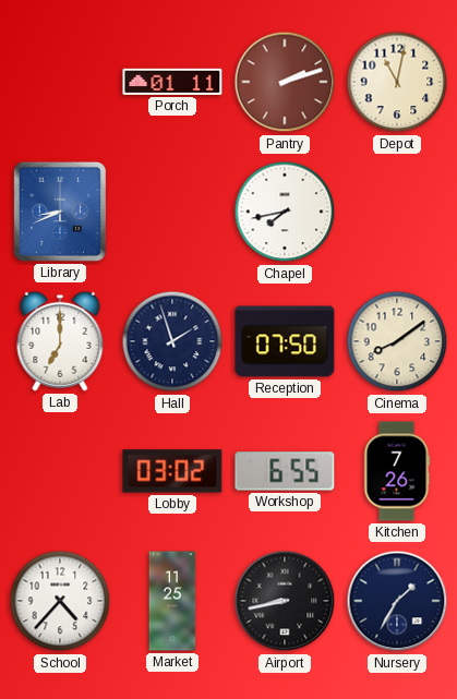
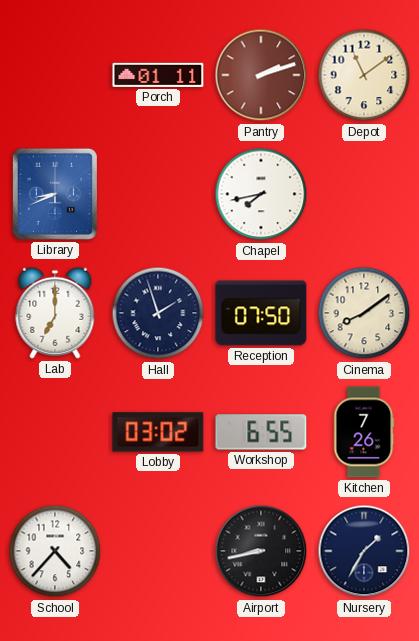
Depot: 11:02 -> 11:09 (364, 75)
Market: 11:25 -> none (172, 601)
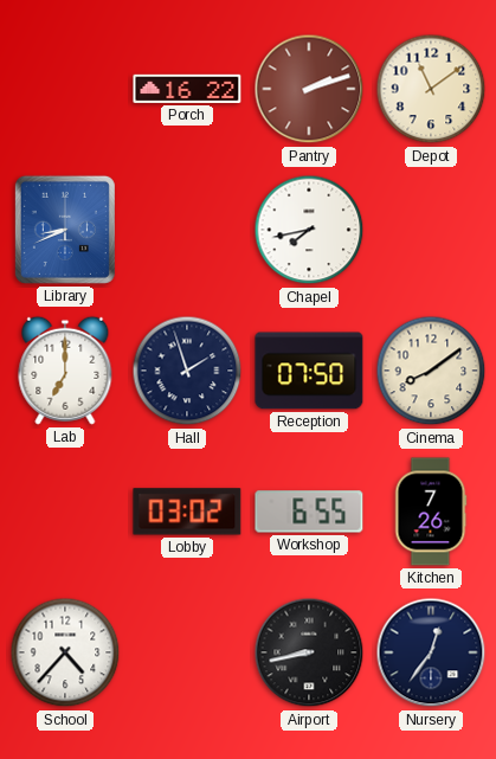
Porch: 01:11 -> 16:22 (187, 89)
Nursery: 1:35 -> 12:36 (431, 652)
